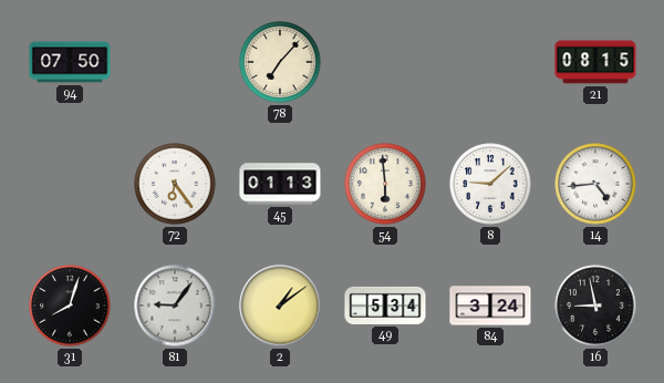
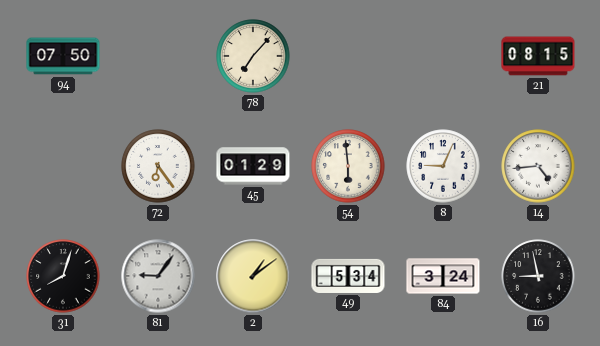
45: 01:13 -> 01:29 (253, 166)
8: 9:08 -> 9:04 (443, 166)
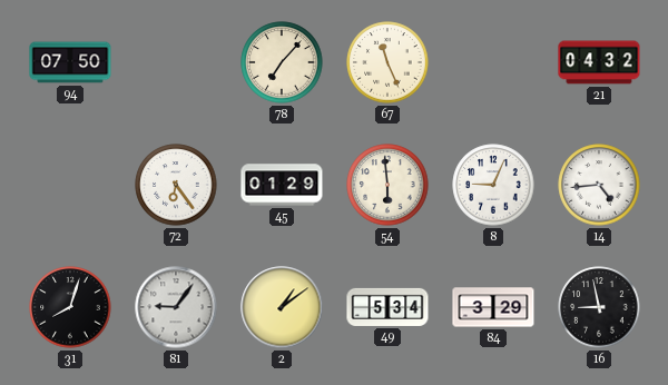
67: none -> 11:26 (387, 62)
21: 08:15 -> 04:32 (599, 62)
84: 3:24 -> 3:29 (493, 307)
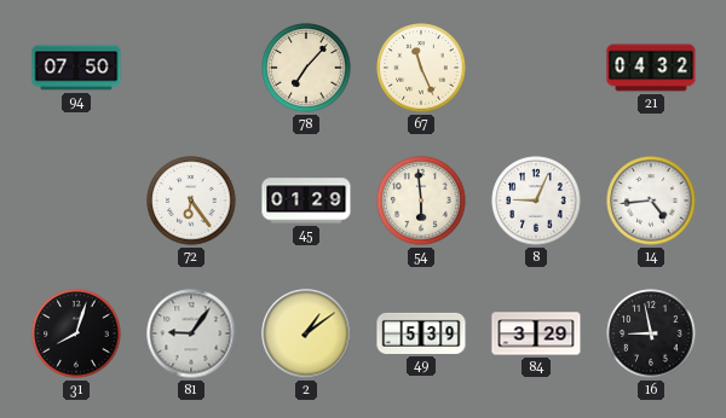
49: 5:34 -> 5:39 (421, 333)
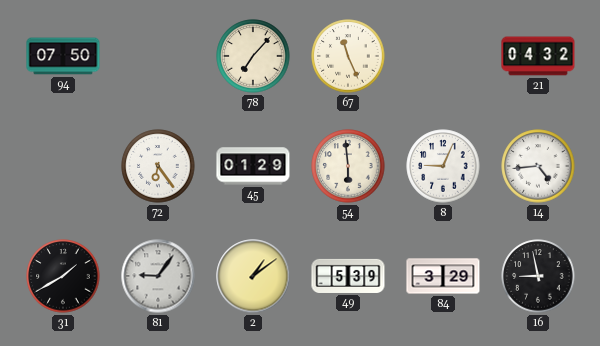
31: 8:03 -> 1:40 (63, 276)
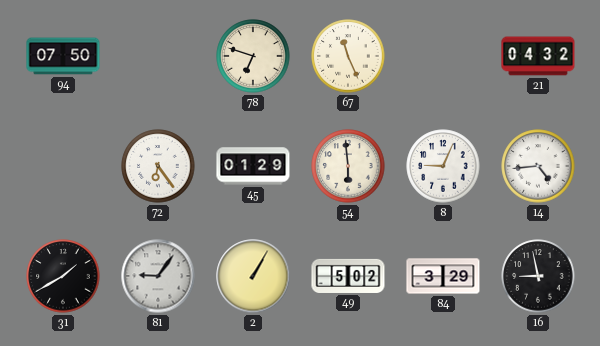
78: 7:07 -> 6:48 (253, 56)
2: 1:09 -> 1:05 (253, 276)
49: 5:39 -> 5:02 (348, 276)
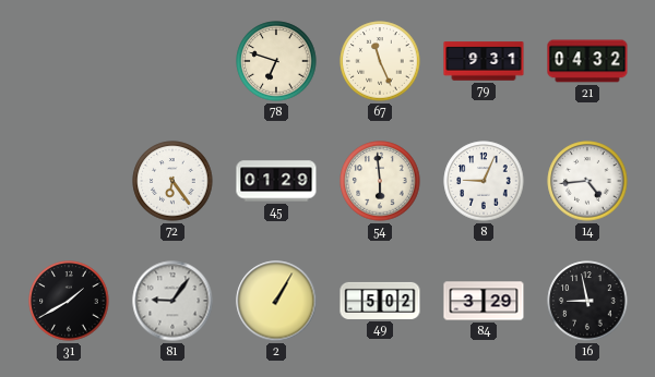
94: 07:50 -> none (63, 56)
79: none -> 9:31 (484, 61)
